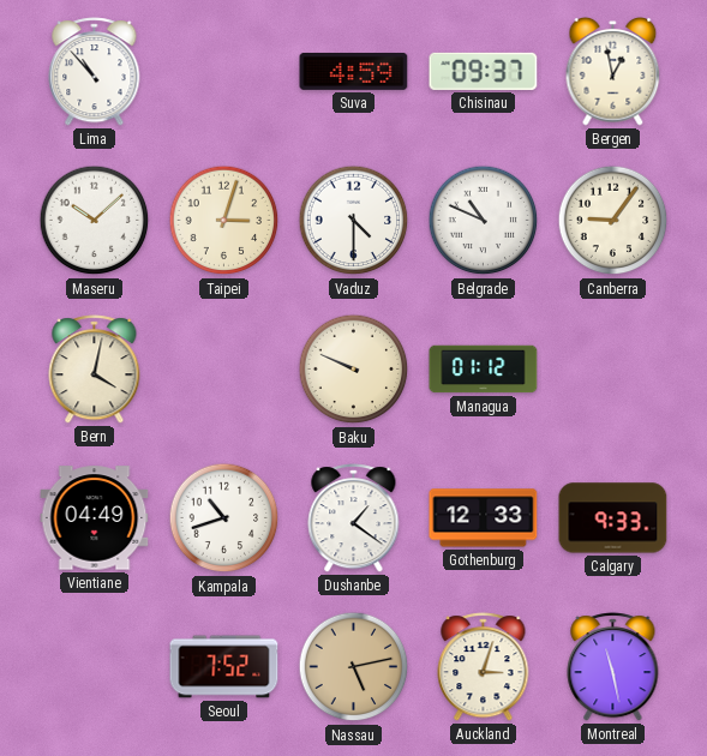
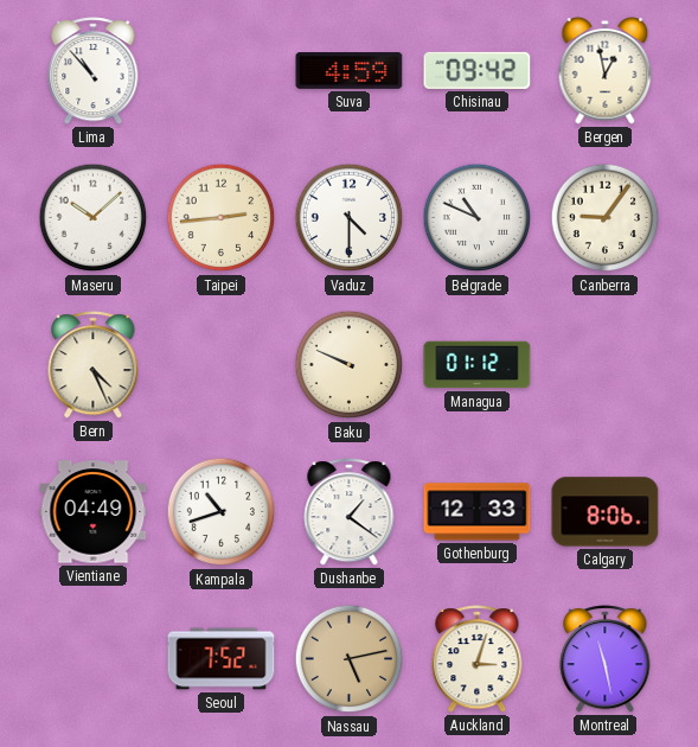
Chisinau: 09:37 -> 09:42 (478, 70)
Taipei: 3:03 -> 2:44 (222, 218)
Bern: 4:02 -> 4:26 (94, 365)
Calgary: 9:33 -> 8:06 (606, 512)
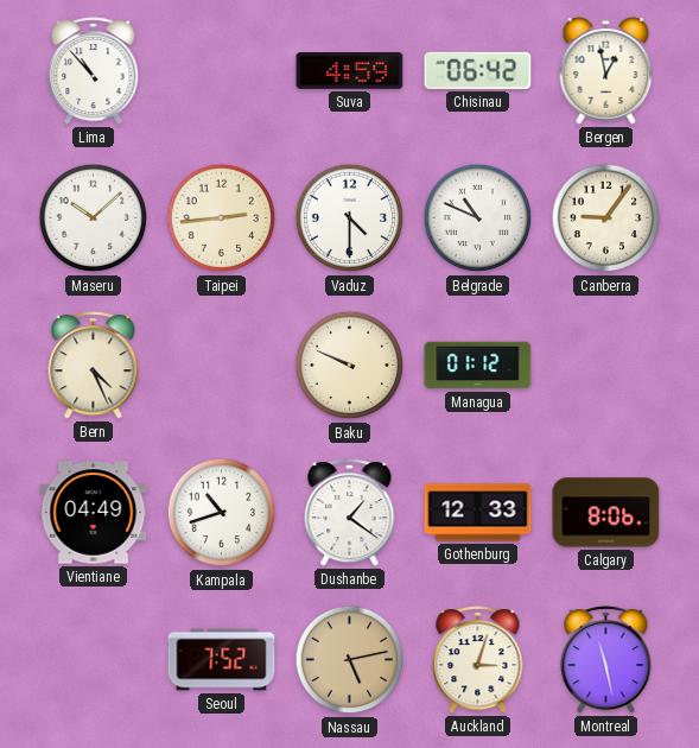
Chisinau: 09:42 -> 06:42 (478, 70)
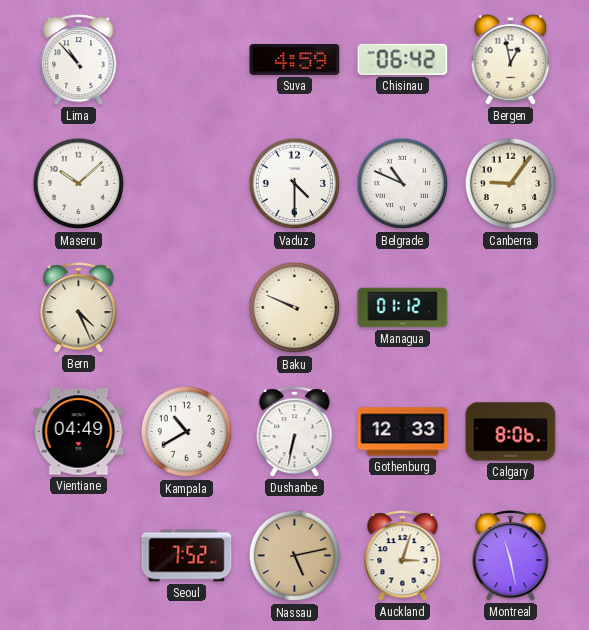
Taipei: 2:44 -> none (222, 218)
Kampala: 10:42 -> 10:40 (187, 432)
Dushanbe: 1:21 -> 6:32 (295, 432)
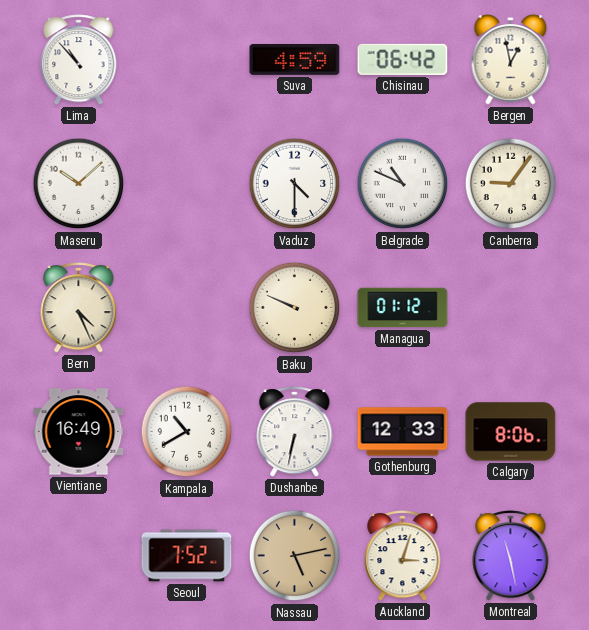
Vientiane: 04:49 -> 16:49 (79, 432)
